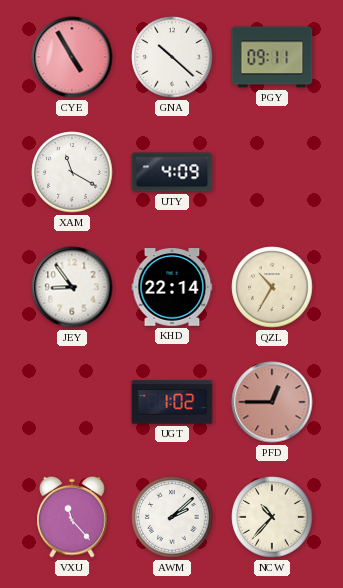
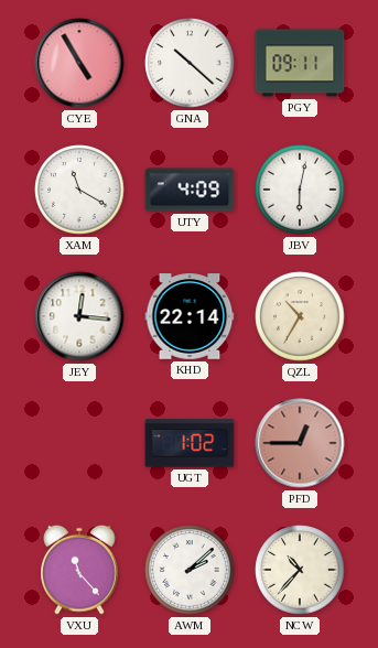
JBV: none -> 6:02 (300, 190)
JEY: 8:54 -> 12:16 (79, 316)
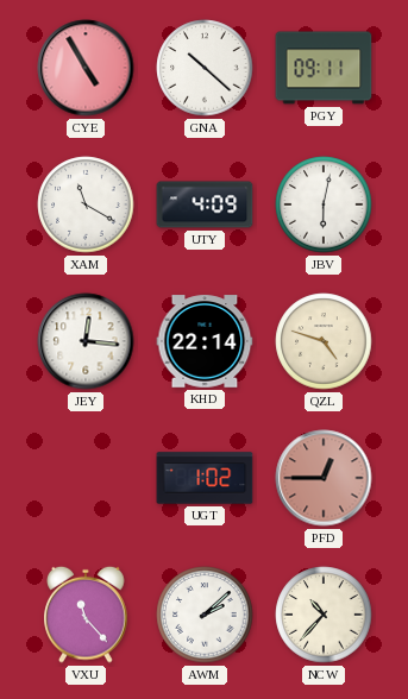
QZL: 10:35 -> 4:48 (324, 341)
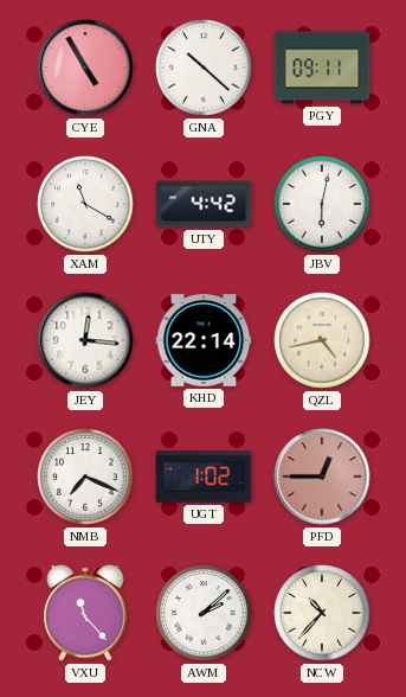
UTY: 4:09 -> 4:42 (204, 204)
QZL: 4:48 -> 4:43 (322, 340)
NMB: none -> 7:19 (85, 477)
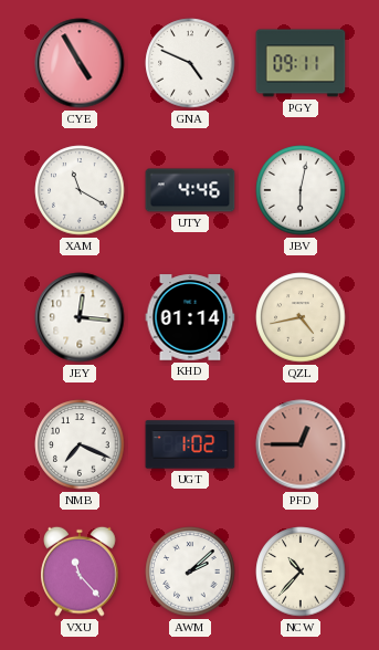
GNA: 10:22 -> 4:49 (190, 63)
UTY: 4:42 -> 4:46 (190, 190)
KHD: 22:14 -> 01:14 (190, 317)
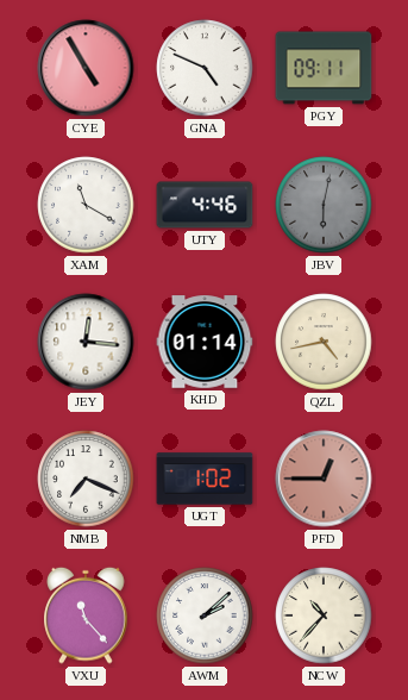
JBV dial: white -> grey (324, 205)
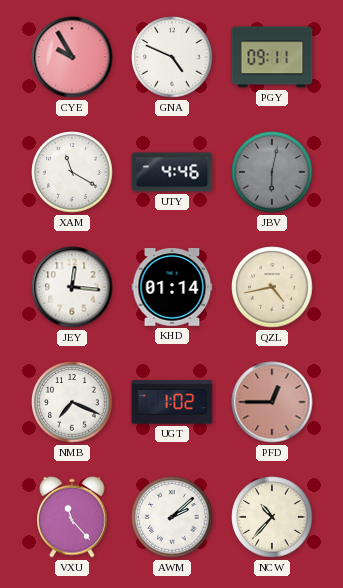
CYE: 4:55 -> 9:55 (72, 57)
